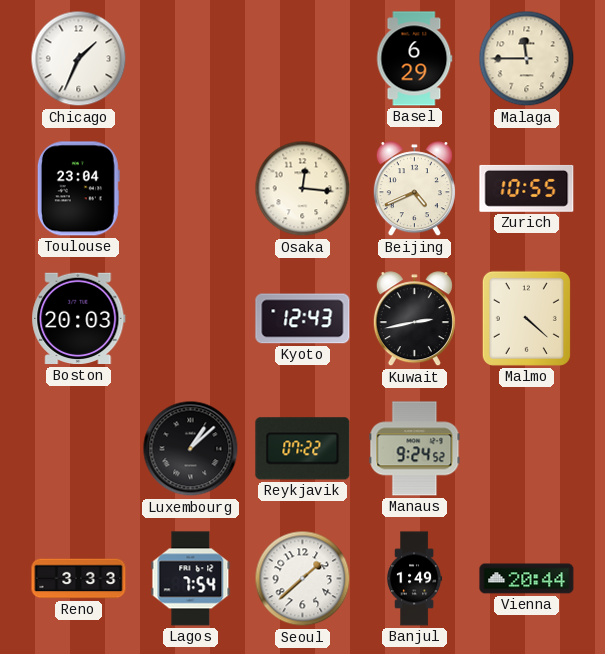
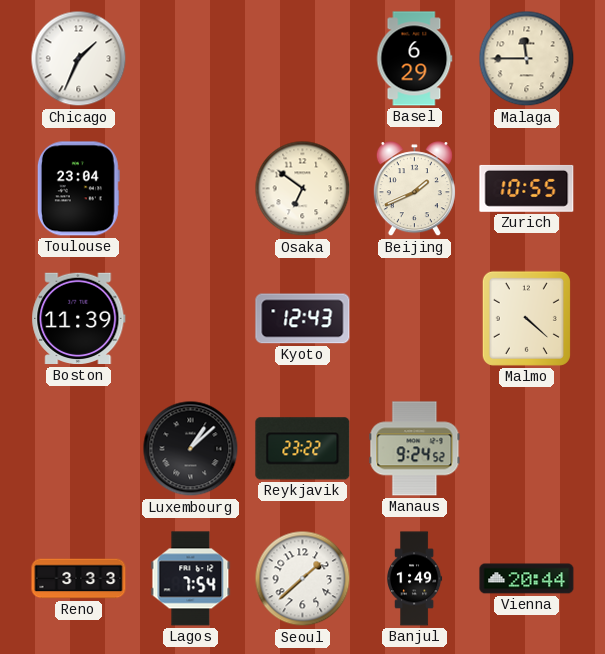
Osaka: 12:16 -> 6:51 (303, 189)
Beijing: 4:41 -> 1:41 (414, 189)
Boston: 20:03 -> 11:39 (79, 319)
Kuwait: 2:43 -> none (414, 319)
Reykjavik: 07:22 -> 23:22 (303, 449)
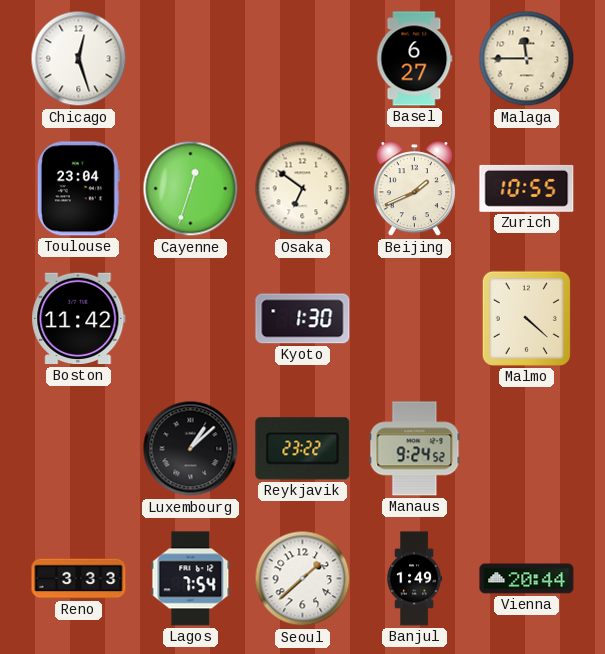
Chicago: 1:34 -> 12:27 (79, 59)
Basel: 6:29 -> 6:27 (414, 59)
Cayenne: none -> 12:33 (191, 189)
Boston: 11:39 -> 11:42 (79, 319)
Kyoto: 12:43 -> 1:30 (303, 319)
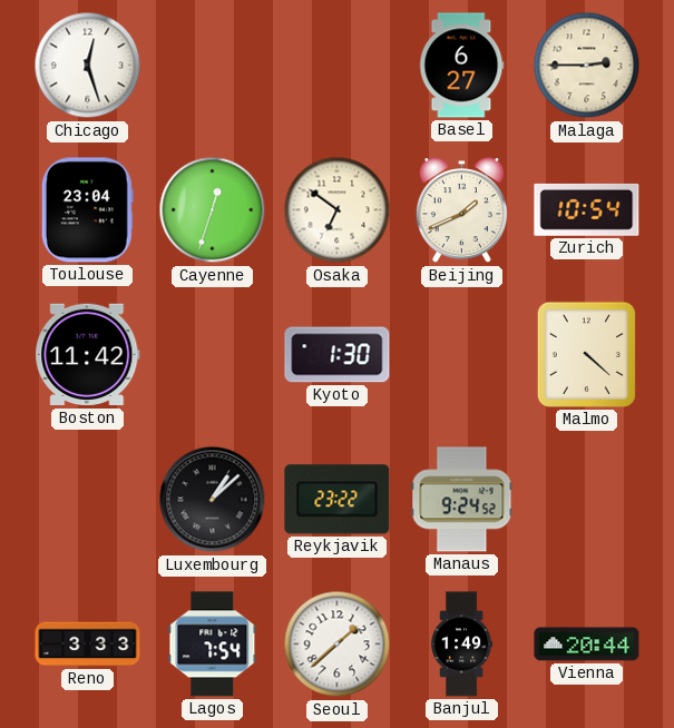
Malaga: 11:45 -> 2:45 (587, 66)
Zurich: 10:55 -> 10:54 (587, 209)
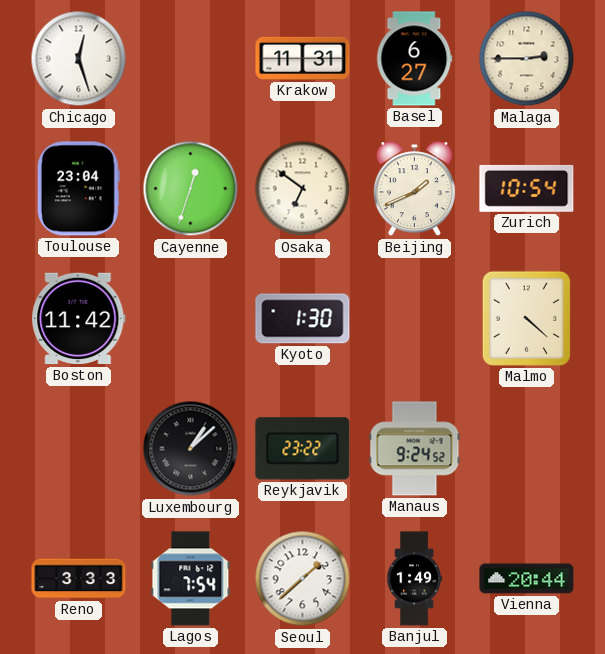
Krakow: none -> 11:31 (303, 58)
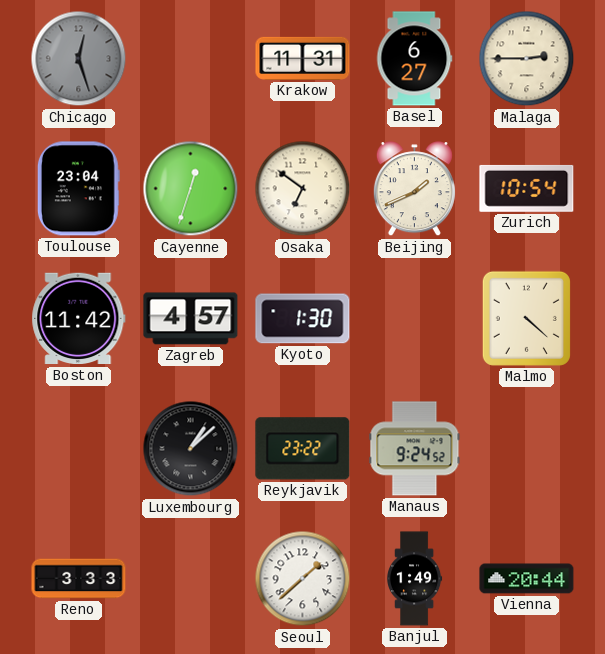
Chicago dial: white -> grey (79, 59)
Zagreb: none -> 4:57 (191, 319)
Lagos: 7:54 -> none (191, 579)
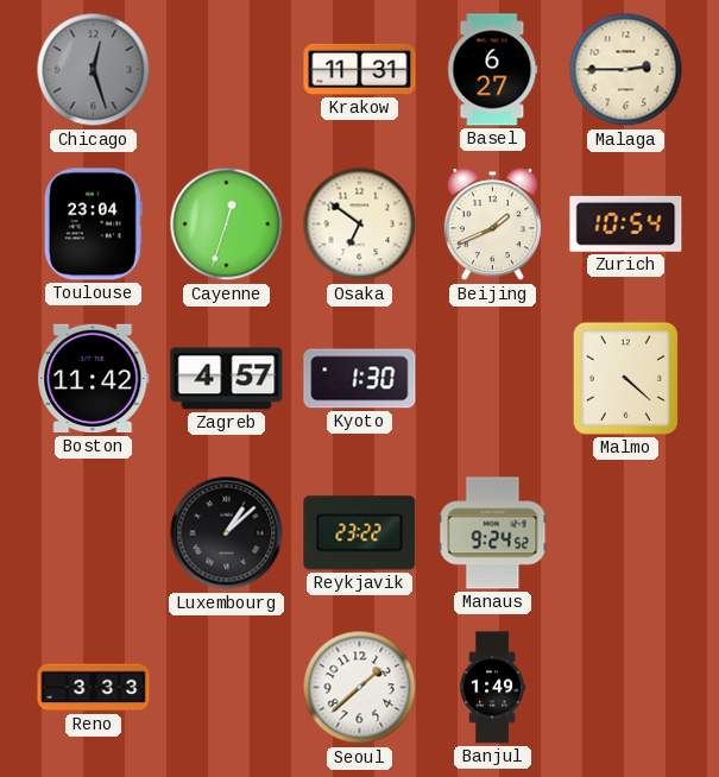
Vienna: 20:44 -> none (527, 579)
